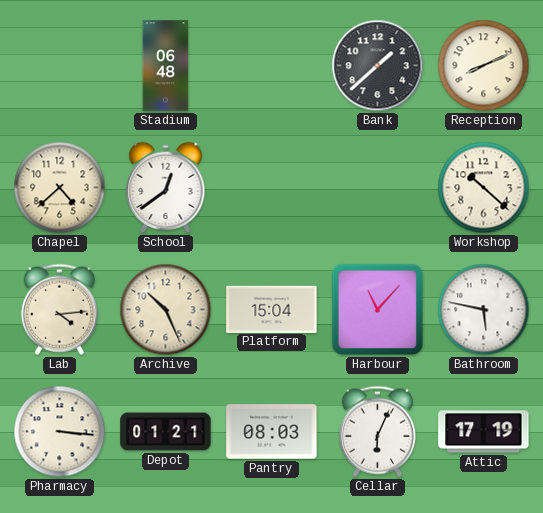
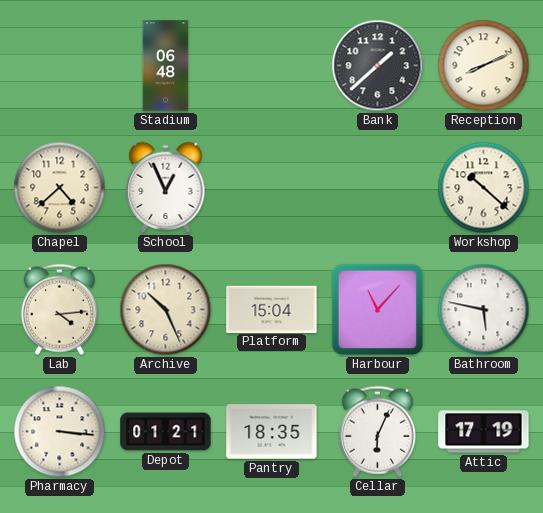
School: 12:39 -> 12:56 (166, 187)
Pantry: 08:03 -> 18:35 (272, 432)
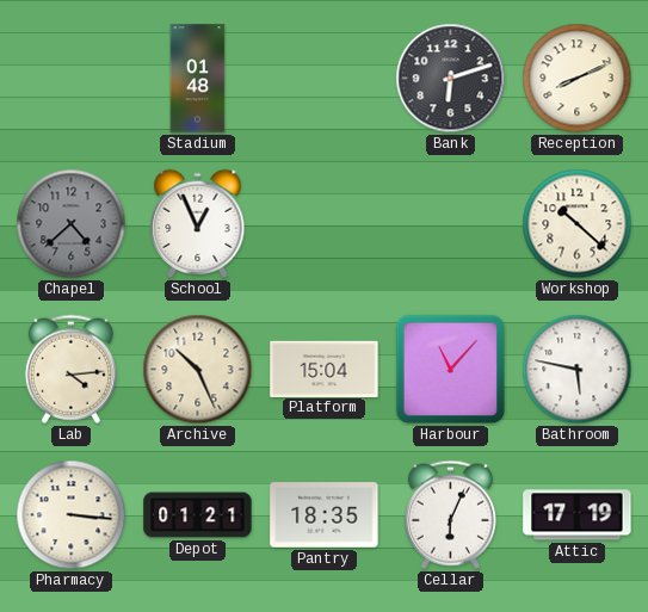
Stadium: 06:48 -> 01:48 (198, 79)
Bank: 1:38 -> 6:12 (451, 79)
Chapel dial: cream -> grey (72, 224)
